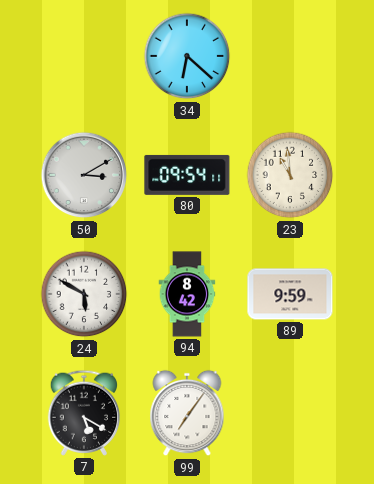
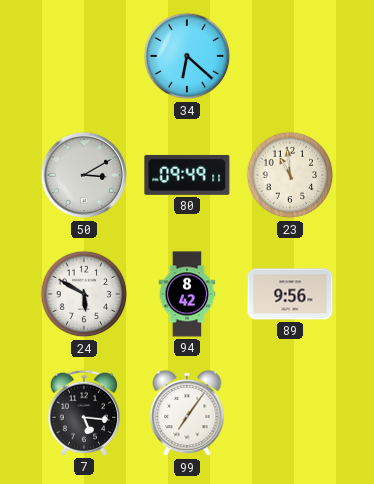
80: 09:54 -> 09:49 (187, 175)
89: 9:59 -> 9:56 (290, 294)
7: 5:20 -> 5:16 (84, 413)
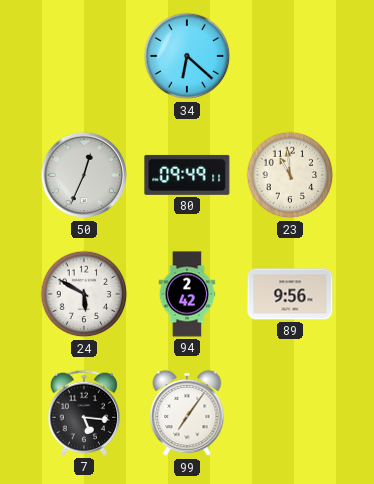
50: 3:10 -> 12:34 (84, 175)
94: 8:42 -> 2:42 (187, 294)
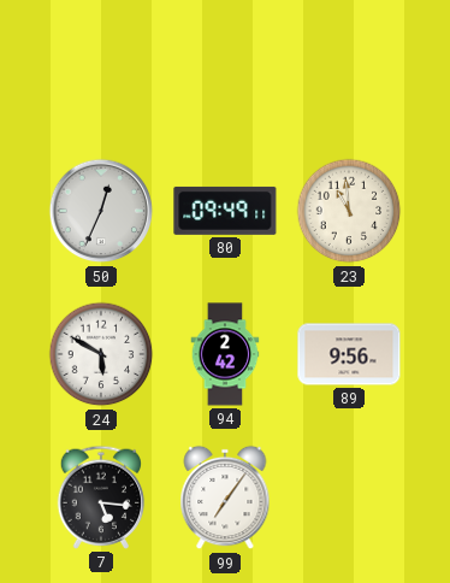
34: 6:22 -> none (187, 56)
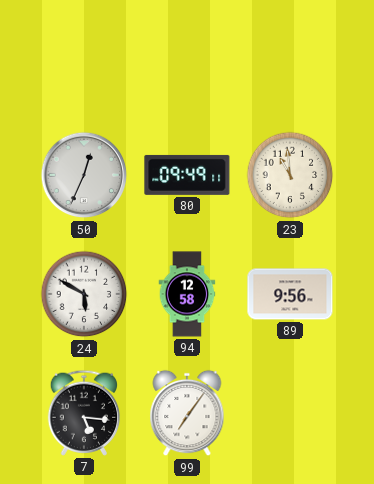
94: 2:42 -> 12:58 (187, 294)
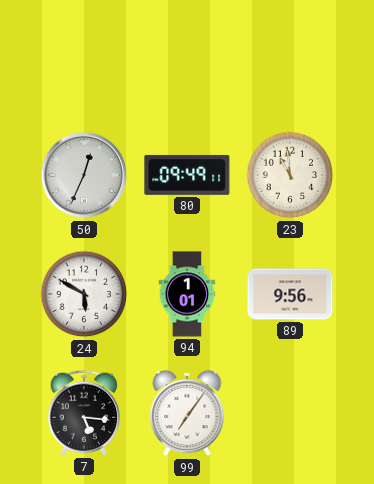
94: 12:58 -> 1:01 (187, 294)
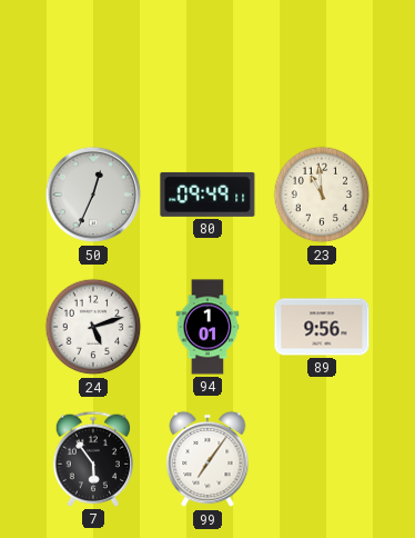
24: 5:50 -> 5:12 (93, 327)
7: 5:16 -> 5:54 (93, 459)
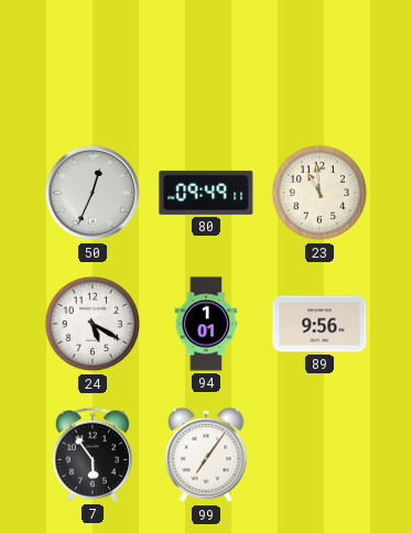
24: 5:12 -> 5:20 (93, 324)
